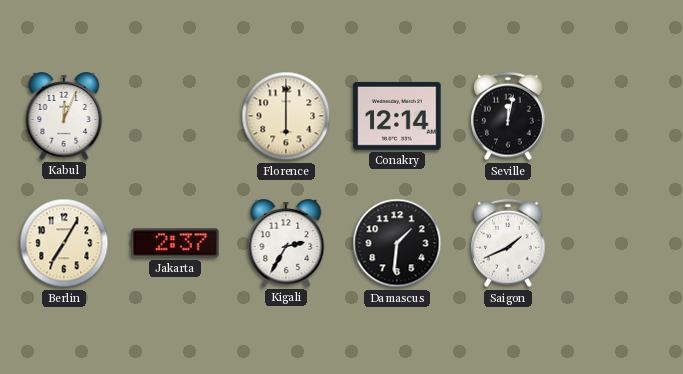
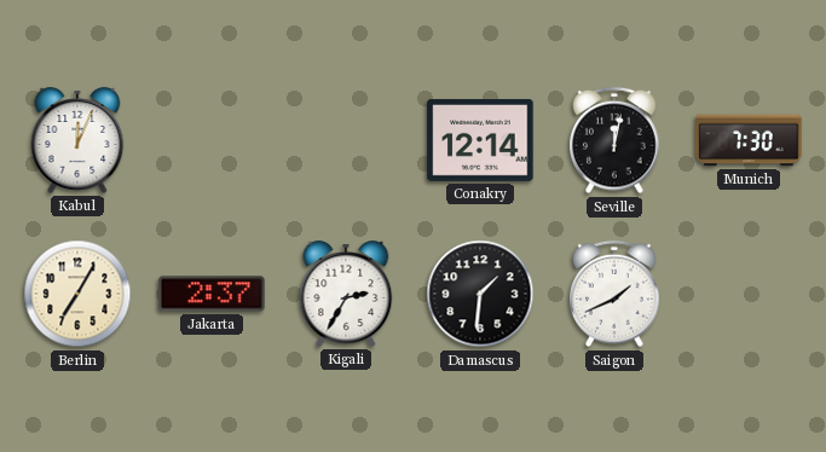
Florence: 6:00 -> none (286, 116)
Munich: none -> 7:30 (749, 140)
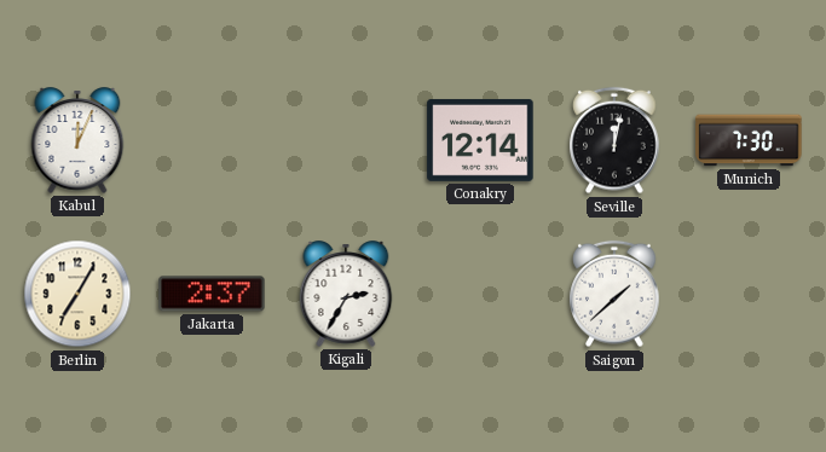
Damascus: 1:31 -> none (480, 294)
Saigon: 1:41 -> 1:38 (614, 294)
